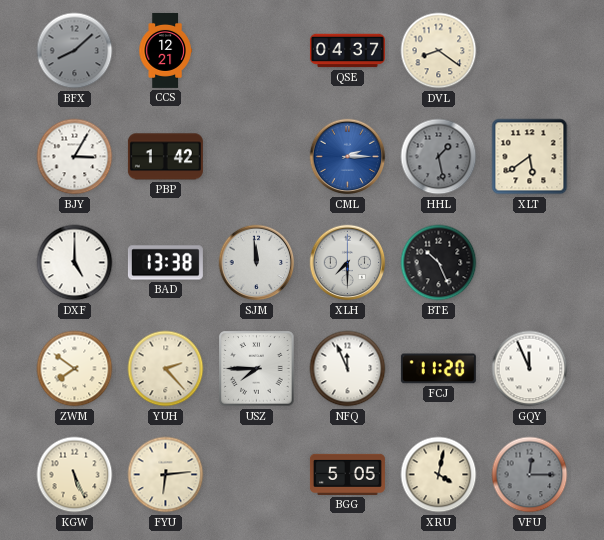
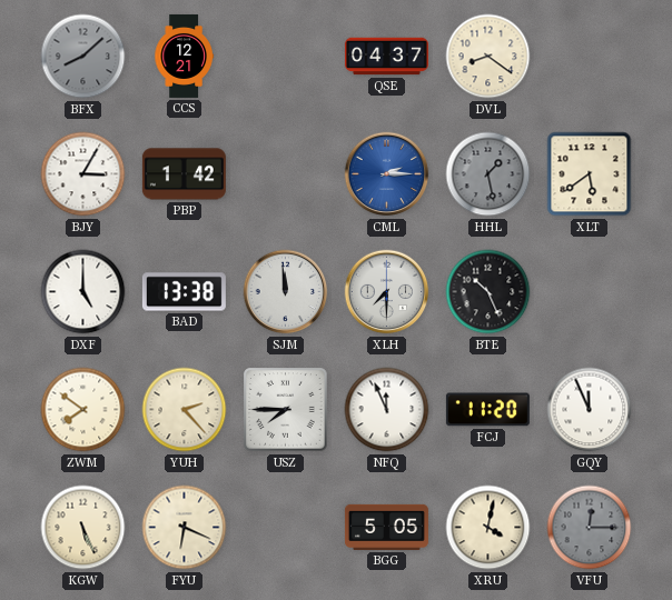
FYU: 6:14 -> 6:19 (185, 528)
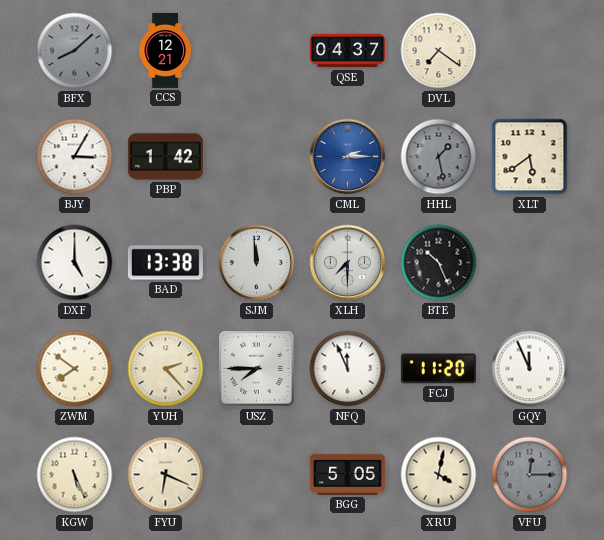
DVL: 8:21 -> 7:21 (439, 51)
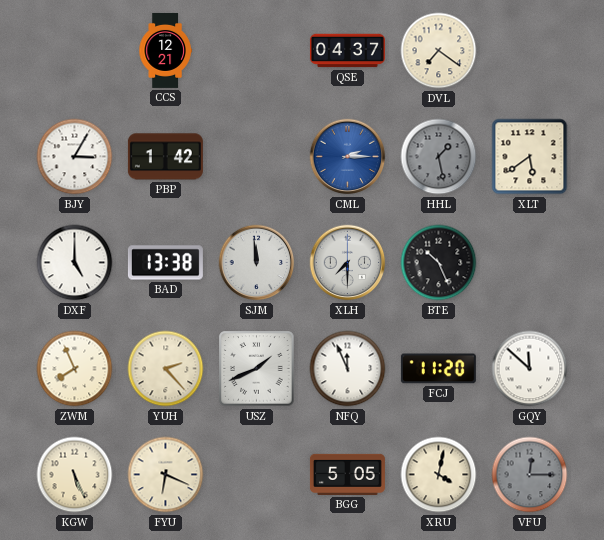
BFX: 8:08 -> none (75, 51)
ZWM: 7:51 -> 7:56 (75, 369)
USZ: 7:45 -> 1:41 (257, 369)
GQY: 11:56 -> 11:52 (530, 369)
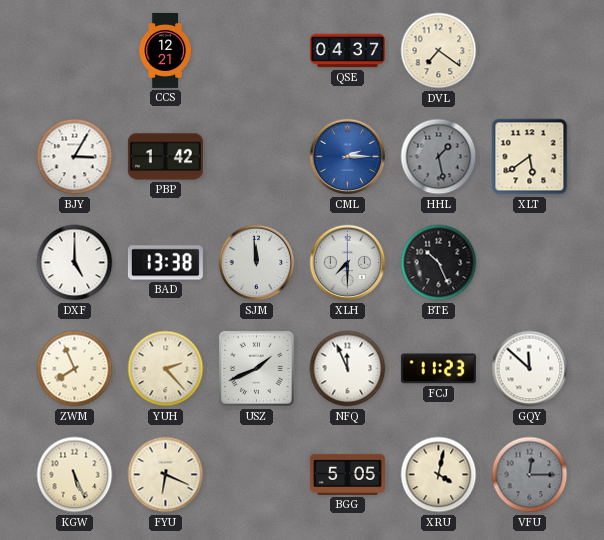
FCJ: 11:20 -> 11:23 (438, 369)
